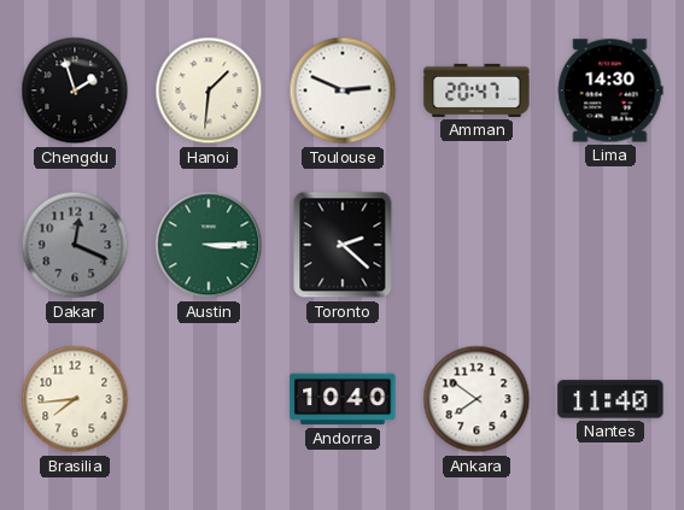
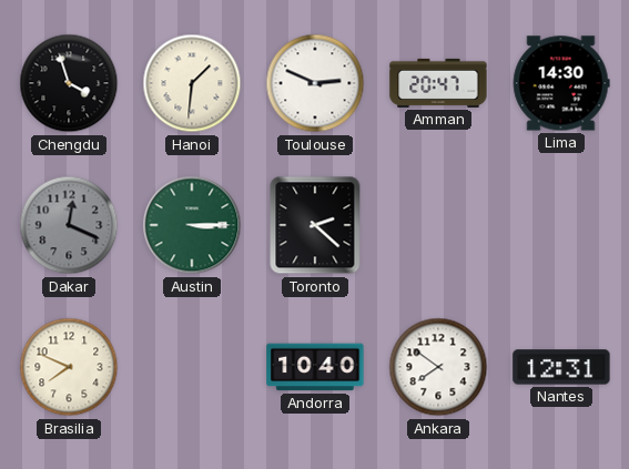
Chengdu: 1:57 -> 3:57 (69, 83)
Brasilia: 7:44 -> 7:49 (69, 367)
Nantes: 11:40 -> 12:31 (561, 367)
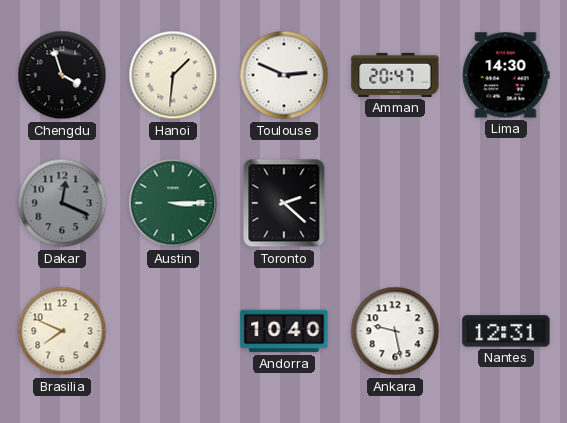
Ankara: 7:51 -> 9:28 (395, 331)
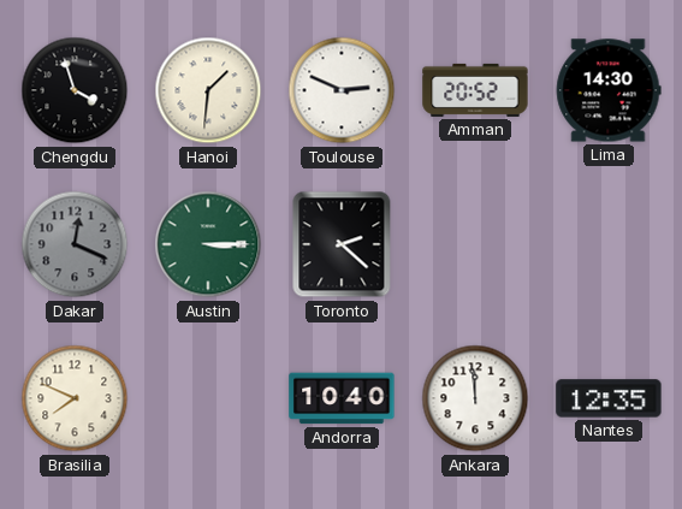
Amman: 20:47 -> 20:52 (475, 90)
Ankara: 9:28 -> 11:59 (475, 398)
Nantes: 12:31 -> 12:35 (609, 398)
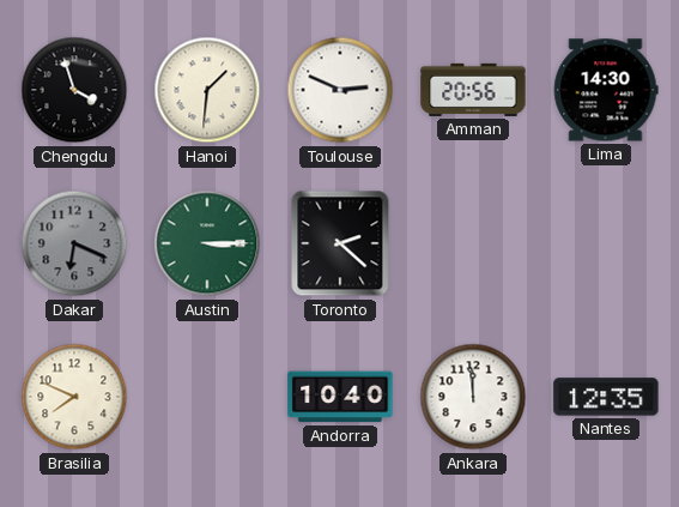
Amman: 20:52 -> 20:56 (473, 90)
Dakar: 12:19 -> 6:19 (74, 243)
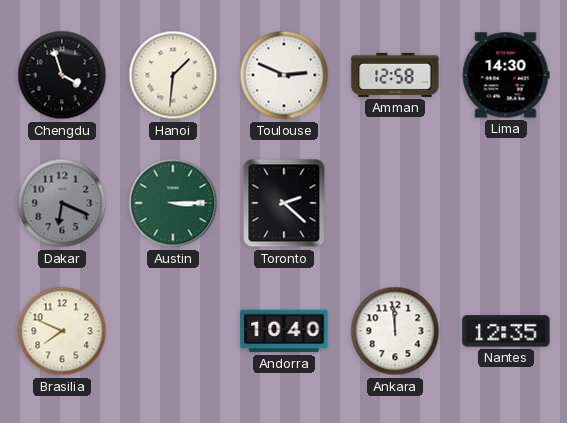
Amman: 20:56 -> 12:58 (395, 75)
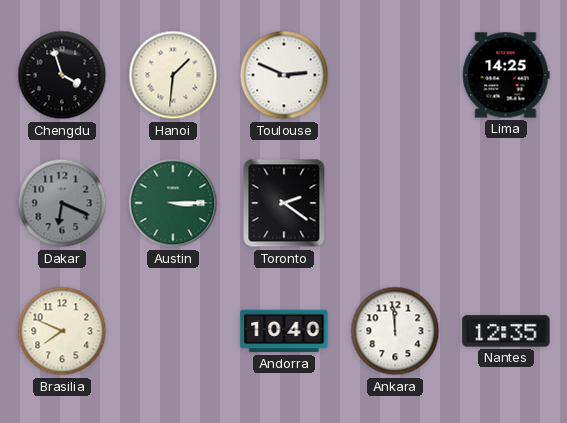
Amman: 12:58 -> none (395, 75)
Lima: 14:30 -> 14:25 (506, 75)
Toronto: 2:22 -> 2:21 (284, 203)
